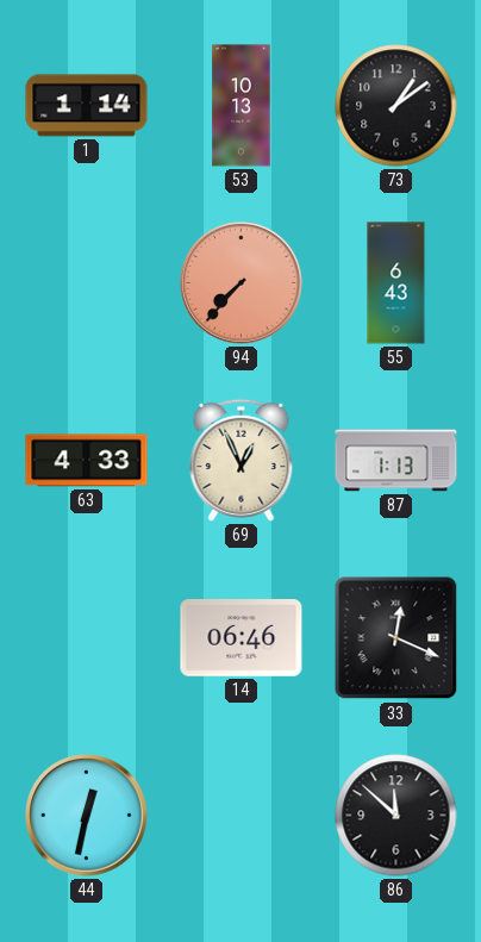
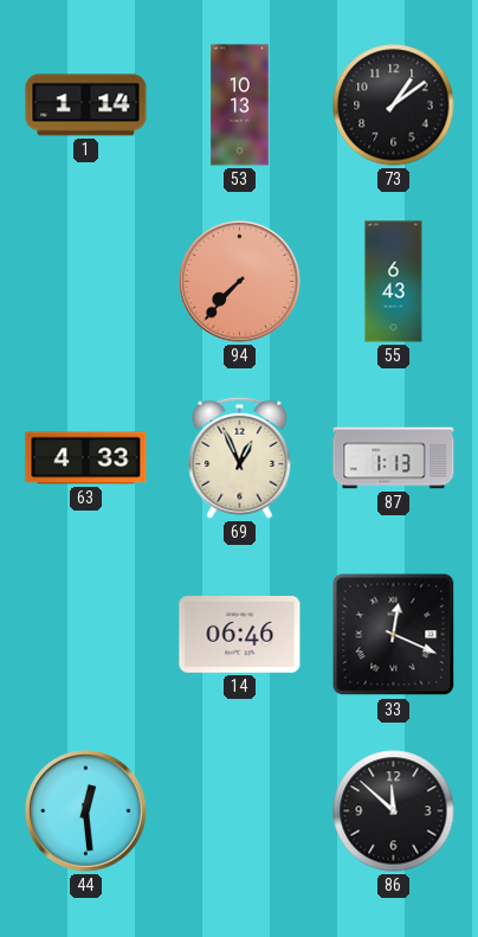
44: 12:32 -> 12:29 (86, 811)
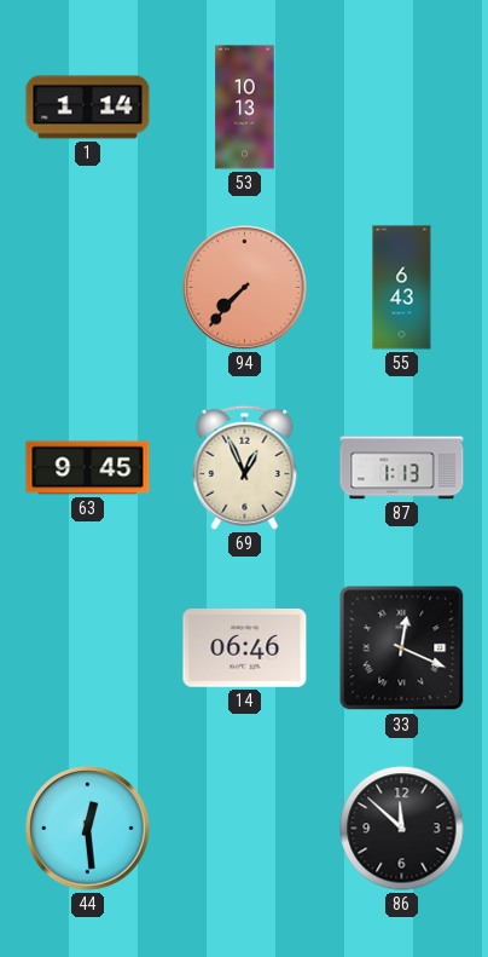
73: 1:09 -> none (394, 105)
63: 4:33 -> 9:45 (88, 468)
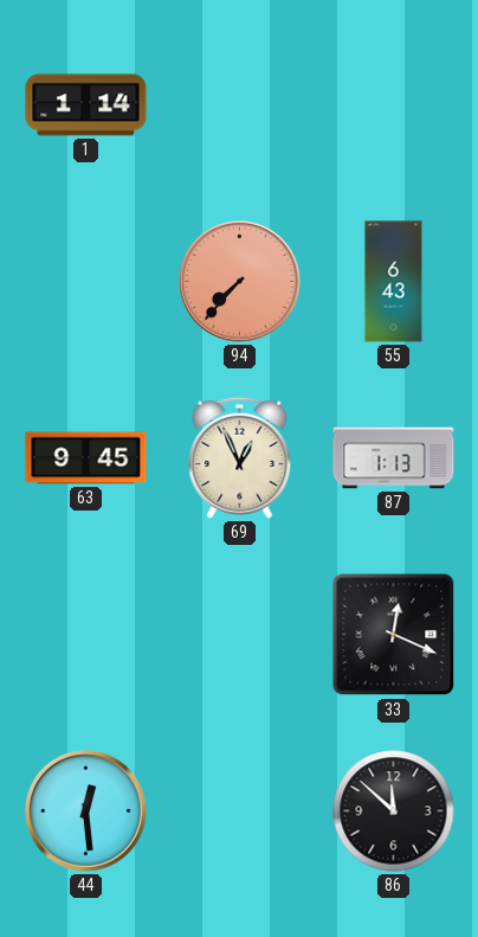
53: 10:13 -> none (245, 108)
14: 06:46 -> none (245, 648)
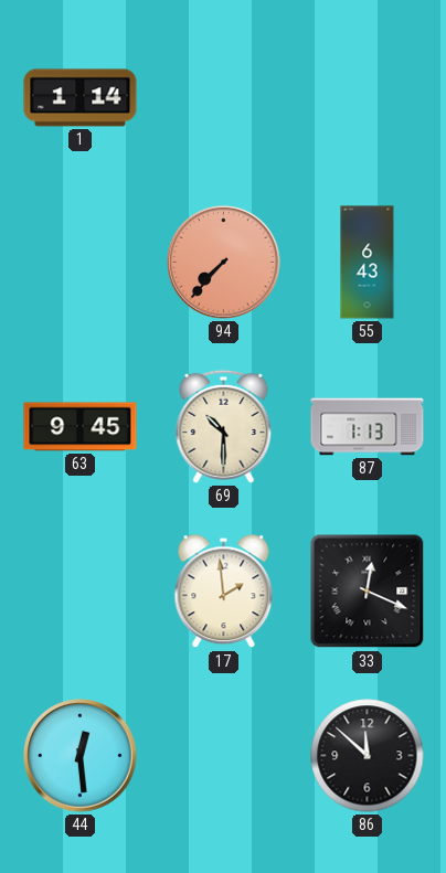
69: 12:56 -> 10:30 (224, 426)
17: none -> 1:59 (224, 592)
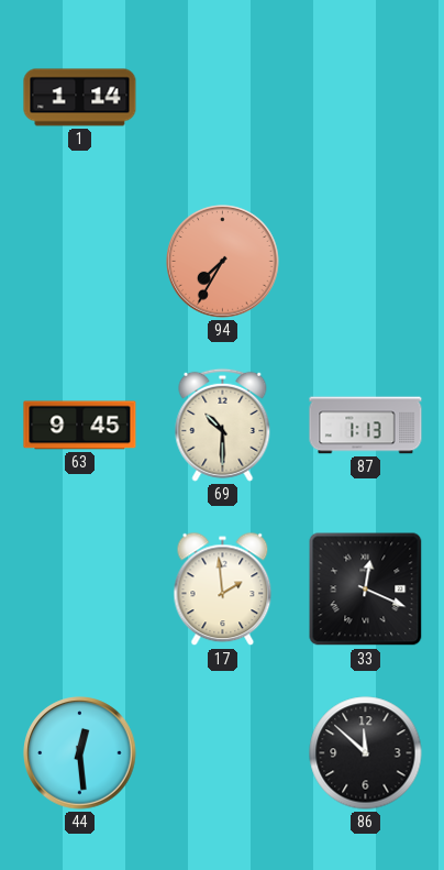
94: 7:37 -> 7:35 (223, 262)
55: 6:43 -> none (368, 263)
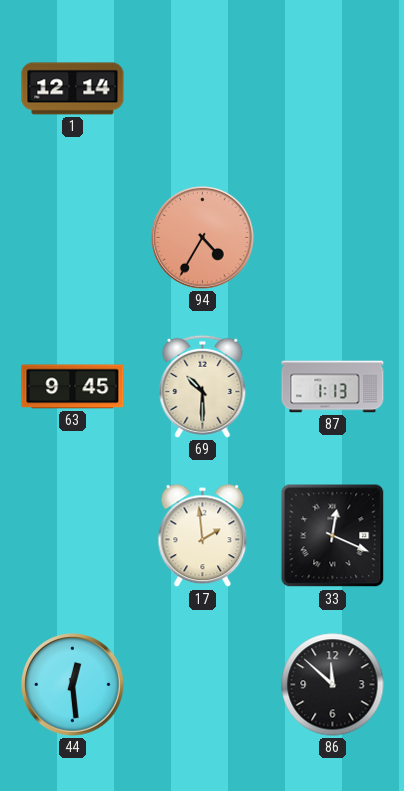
1: 1:14 -> 12:14 (73, 89)
94: 7:35 -> 4:35 (203, 238)
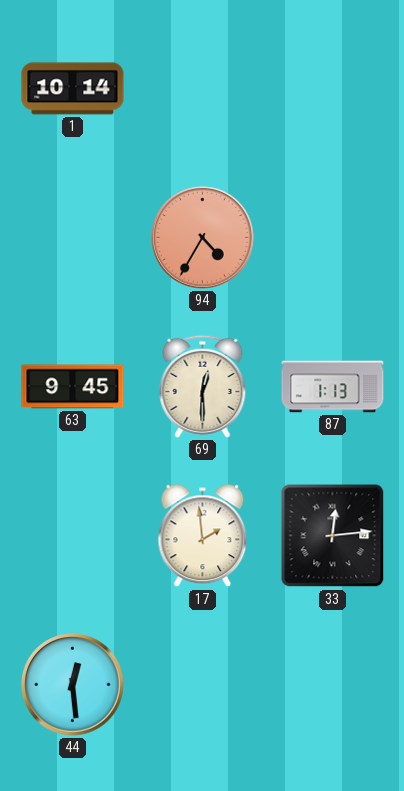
1: 12:14 -> 10:14 (73, 89)
69: 10:30 -> 12:30 (203, 386)
33: 12:19 -> 12:14 (333, 536)
86: 11:52 -> none (333, 685)
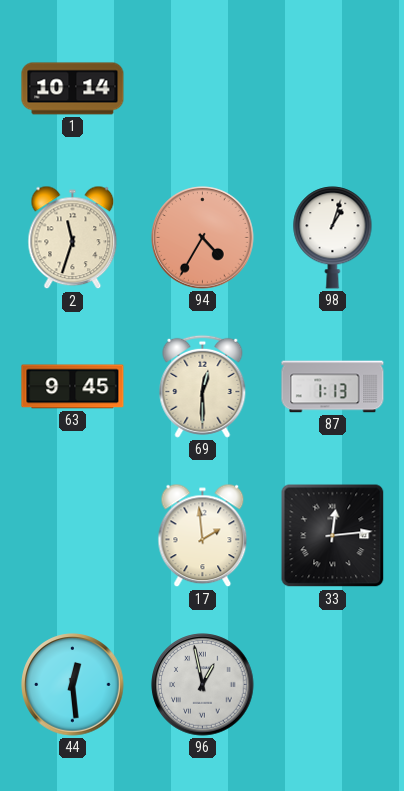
2: none -> 11:33 (73, 238)
98: none -> 1:03 (333, 238)
96: none -> 12:58 (203, 685)
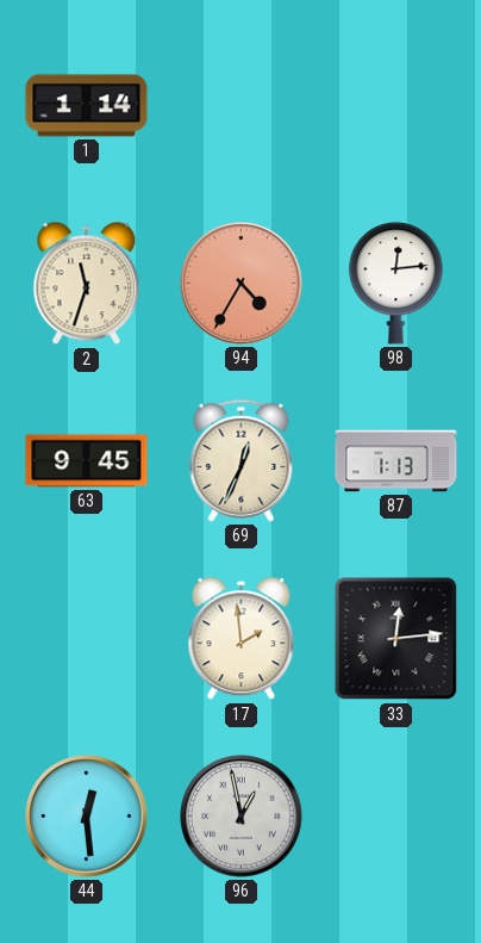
1: 10:14 -> 1:14 (87, 106)
98: 1:03 -> 12:14 (396, 284)
69: 12:30 -> 12:34 (242, 460)
